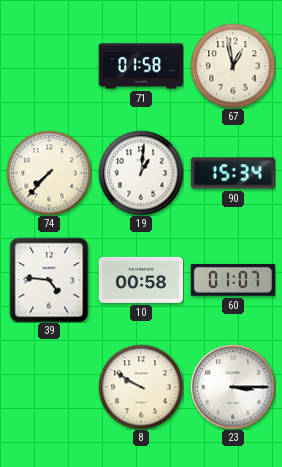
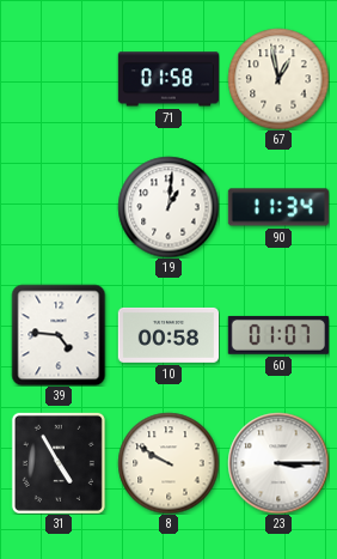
74: 7:37 -> none (49, 173)
90: 15:34 -> 11:34 (277, 207)
31: none -> 4:55 (59, 463)
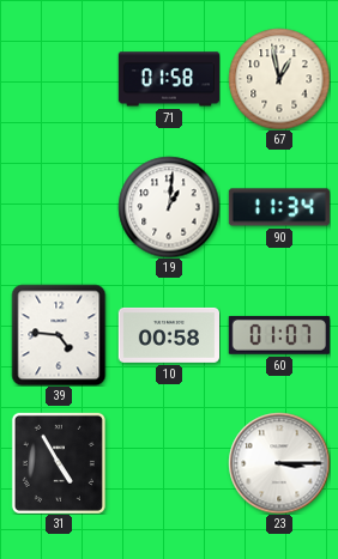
8: 9:50 -> none (168, 463)
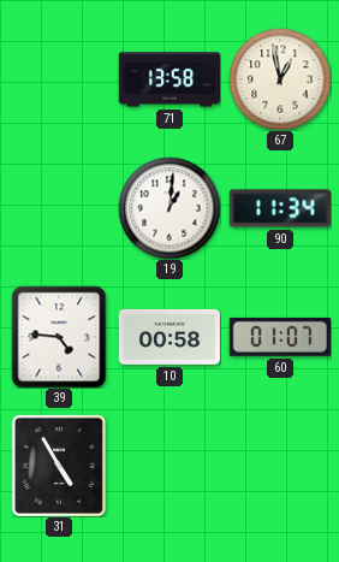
71: 01:58 -> 13:58 (168, 79)
23: 3:15 -> none (279, 463)
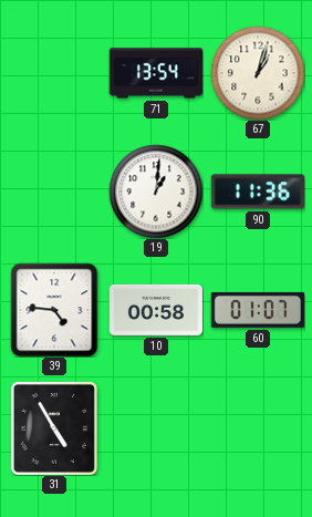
71: 13:58 -> 13:54 (155, 73)
67: 12:58 -> 1:03 (258, 73)
90: 11:34 -> 11:36 (257, 192)
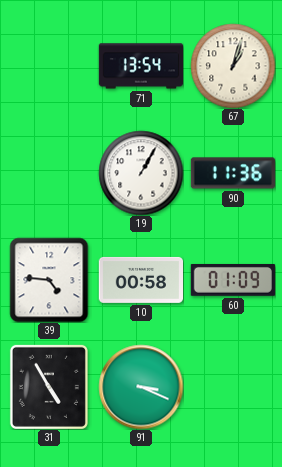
19: 1:01 -> 1:05 (141, 173)
60: 01:07 -> 01:09 (233, 280)
91: none -> 3:19 (141, 387)
